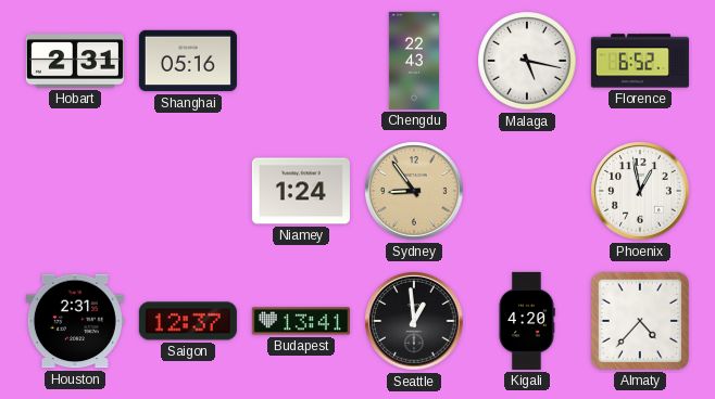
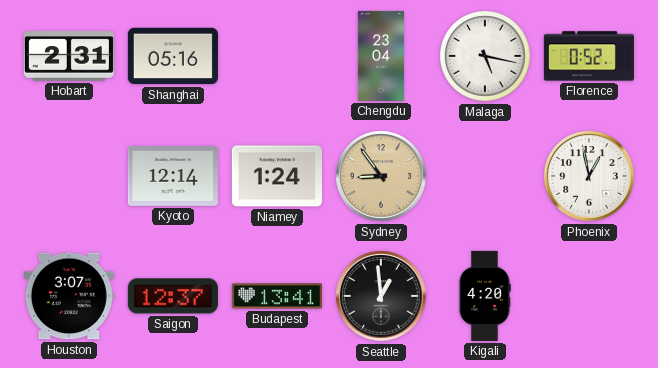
Chengdu: 22:43 -> 23:04 (381, 56)
Florence: 6:52 -> 0:52 (589, 56)
Kyoto: none -> 12:14 (173, 176)
Houston: 2:31 -> 3:07 (69, 296)
Almaty: 4:37 -> none (640, 321)
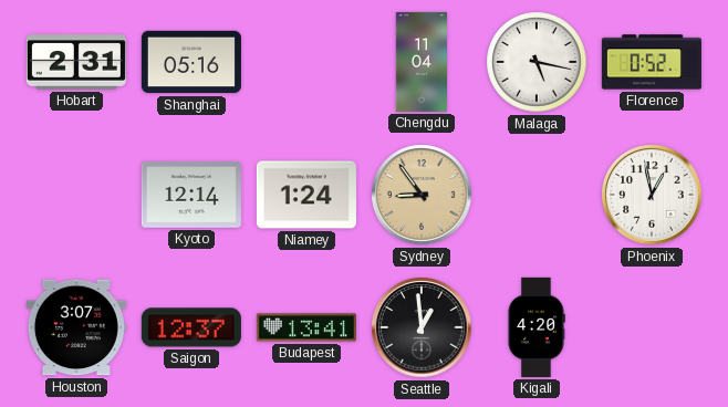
Chengdu: 23:04 -> 11:04 (422, 62)
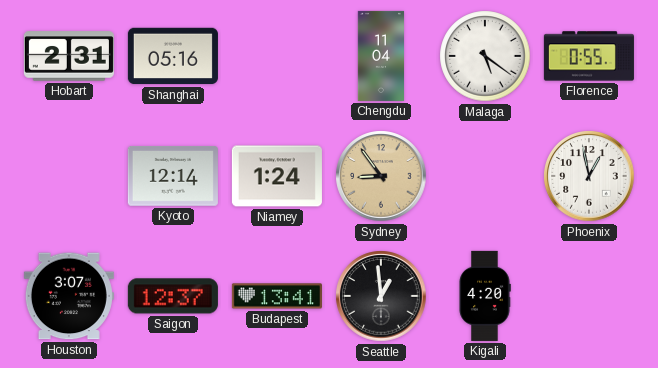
Malaga: 5:17 -> 5:21 (485, 56)
Florence: 0:52 -> 0:55 (589, 56)
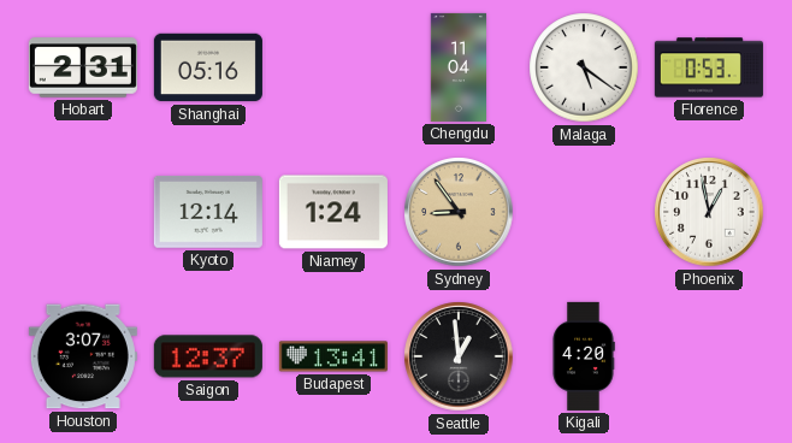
Florence: 0:55 -> 0:53 (709, 67)
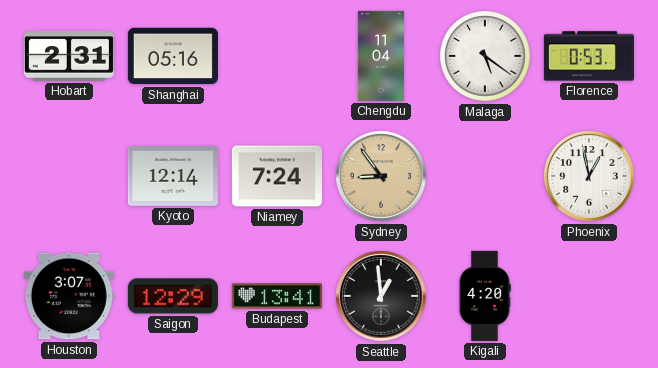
Niamey: 1:24 -> 7:24 (277, 176)
Saigon: 12:37 -> 12:29 (173, 296)
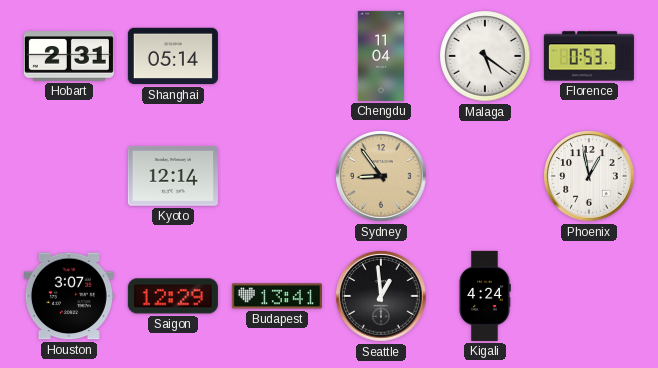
Shanghai: 05:16 -> 05:14 (173, 56)
Niamey: 7:24 -> none (277, 176)
Kigali: 4:20 -> 4:24 (485, 296)
